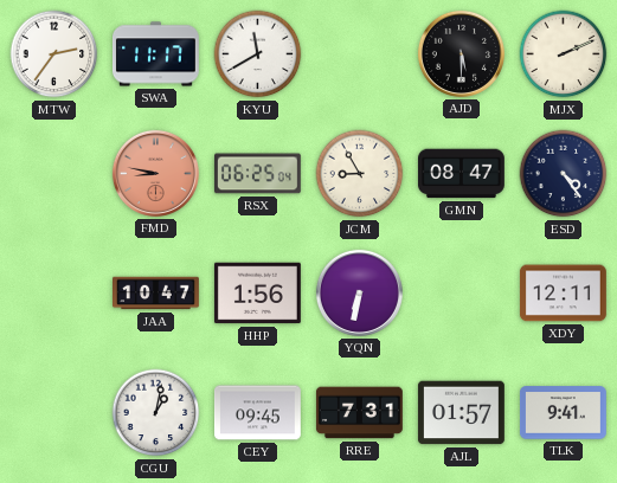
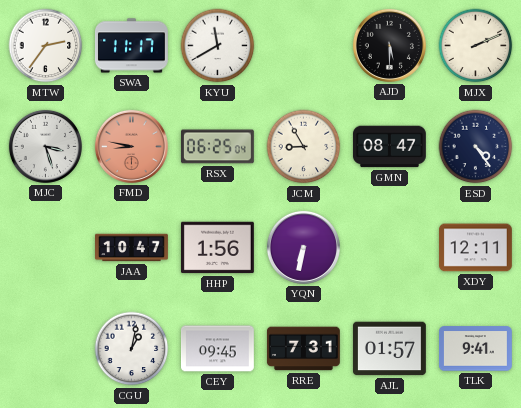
MJC: none -> 3:27 (45, 146)
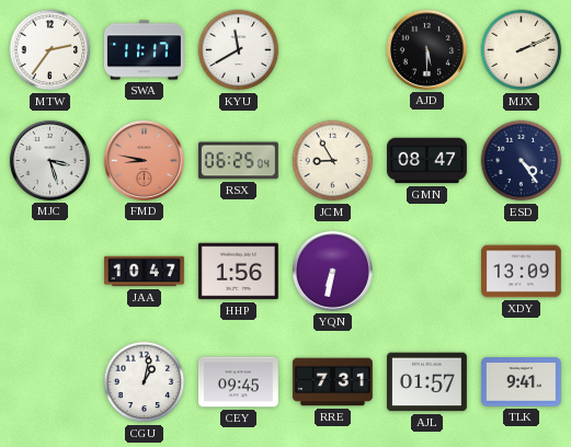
XDY: 12:11 -> 13:09 (521, 272)
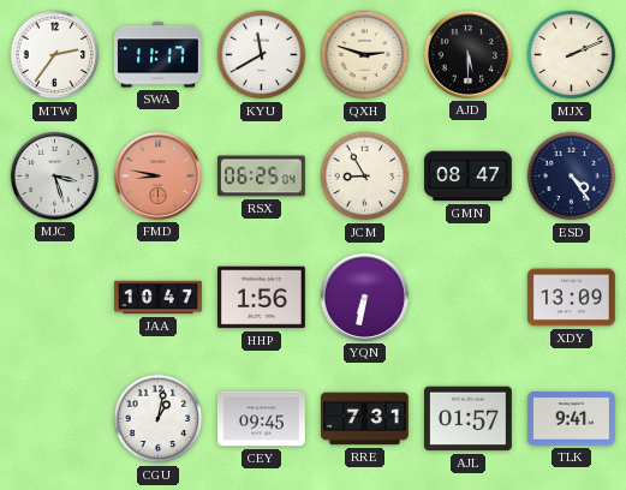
QXH: none -> 2:48 (365, 55)
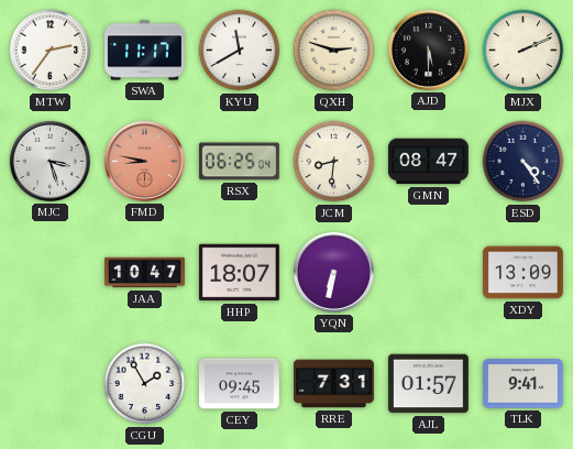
JCM: 8:55 -> 8:31 (334, 162)
HHP: 1:56 -> 18:07 (239, 273)
CGU: 1:02 -> 1:55 (145, 384)
